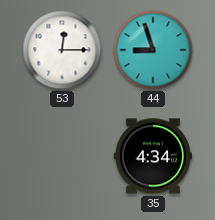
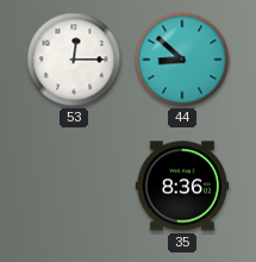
44: 8:57 -> 8:52 (182, 60)
35: 4:34 -> 8:36 (181, 186)
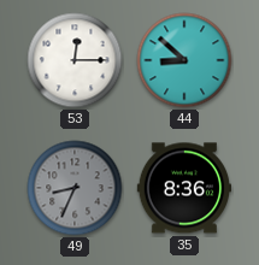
49: none -> 8:34 (75, 188)
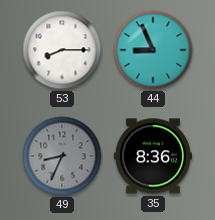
53: 12:15 -> 8:15 (62, 50)
44: 8:52 -> 8:56 (153, 50)
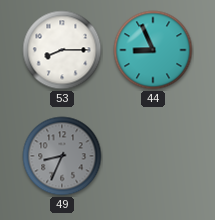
35: 8:36 -> none (152, 156)
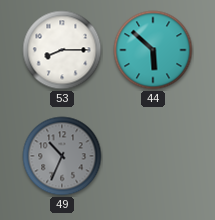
44: 8:56 -> 5:52 (153, 50)
49: 8:34 -> 10:34 (62, 156)
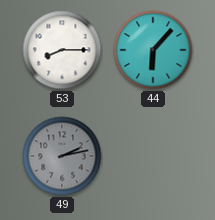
44: 5:52 -> 6:07 (153, 50)
49: 10:34 -> 2:13 (62, 156)
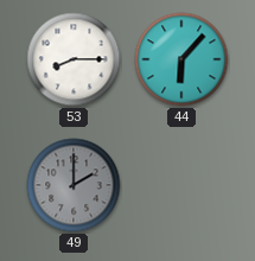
49: 2:13 -> 2:00 (74, 185)
